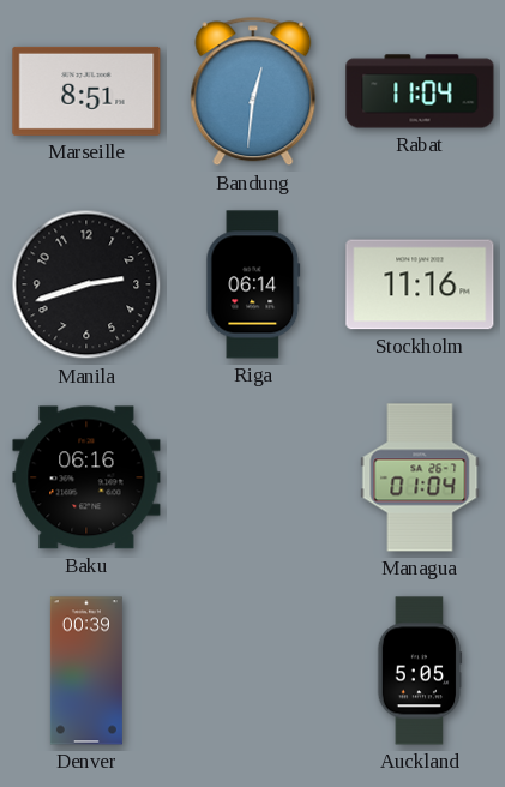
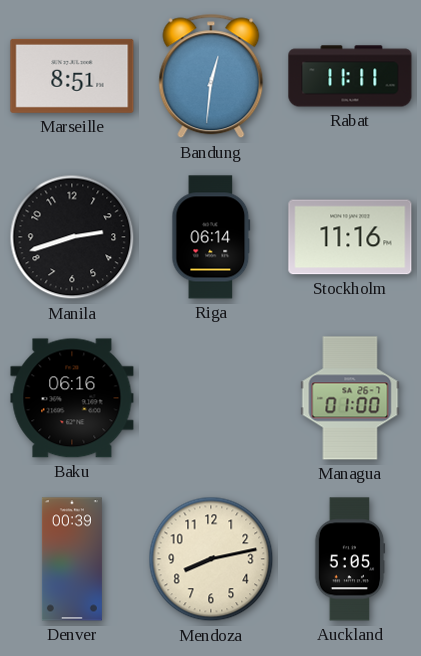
Rabat: 11:04 -> 11:11 (350, 76)
Managua: 01:04 -> 01:00 (350, 398)
Mendoza: none -> 8:13 (211, 559)
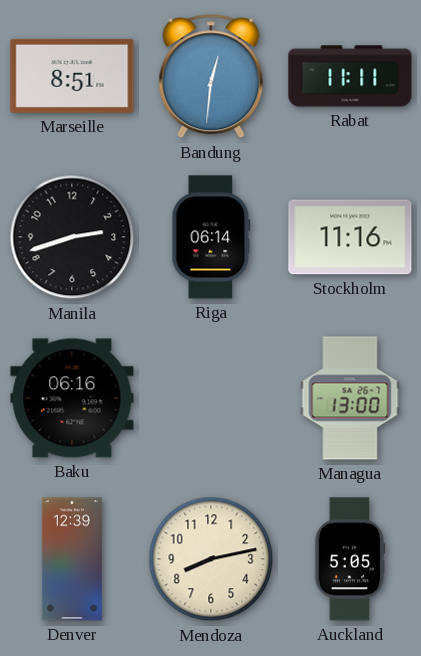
Managua: 01:00 -> 13:00 (350, 398)
Denver: 00:39 -> 12:39 (72, 559)
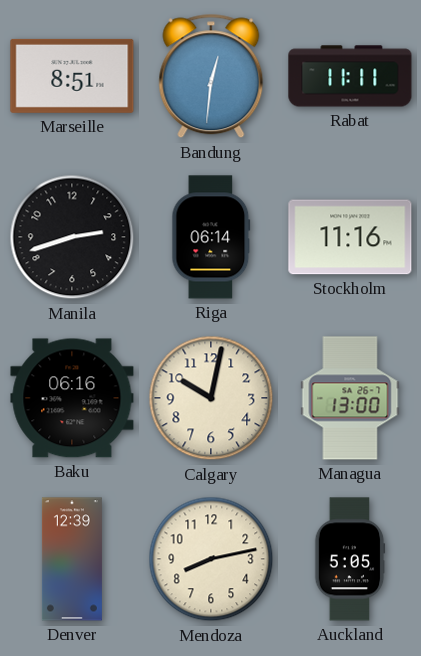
Calgary: none -> 10:02 (211, 398)
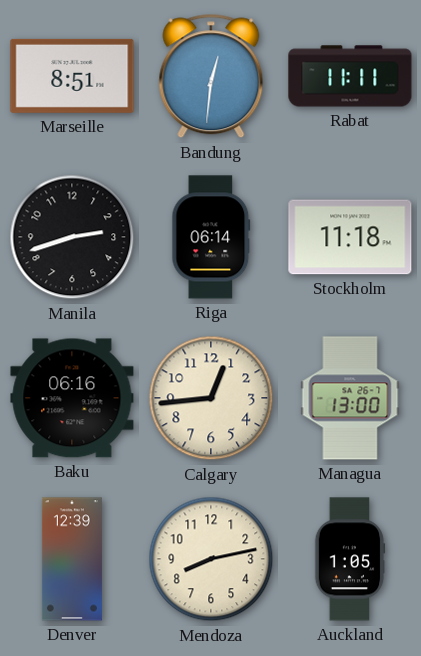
Stockholm: 11:16 -> 11:18 (350, 237)
Calgary: 10:02 -> 12:44 (211, 398)
Auckland: 5:05 -> 1:05 (350, 559)
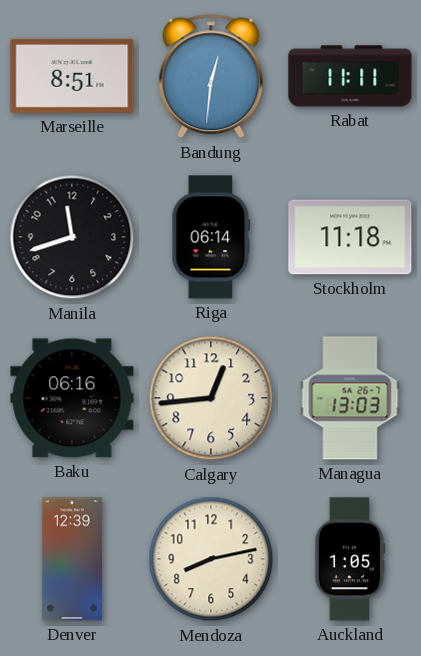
Manila: 2:42 -> 11:42 (72, 237)
Managua: 13:00 -> 13:03 (350, 398)
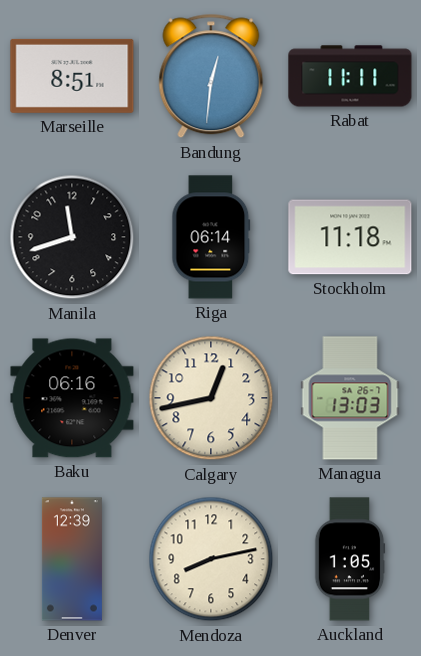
Calgary: 12:44 -> 12:43 (211, 398)
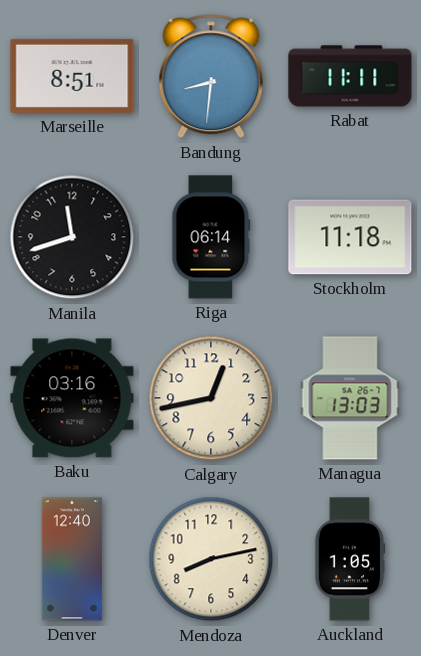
Bandung: 12:31 -> 8:31 (211, 76)
Baku: 06:16 -> 03:16 (72, 398)
Denver: 12:39 -> 12:40 (72, 559)
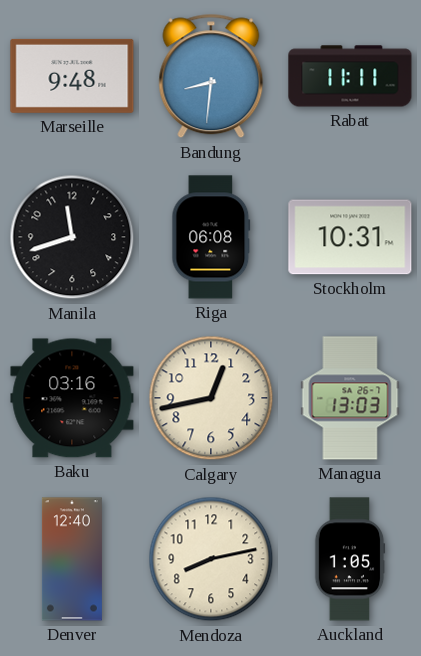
Marseille: 8:51 -> 9:48 (72, 76)
Riga: 06:14 -> 06:08 (211, 237)
Stockholm: 11:18 -> 10:31 (350, 237)
